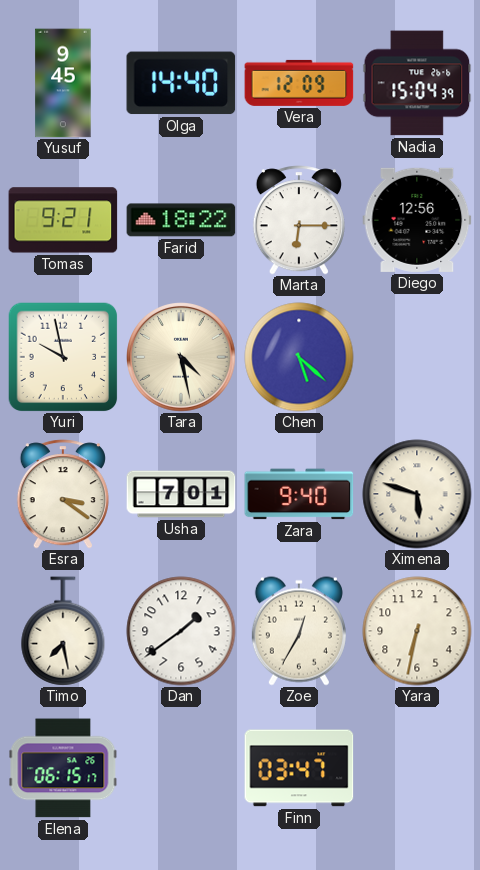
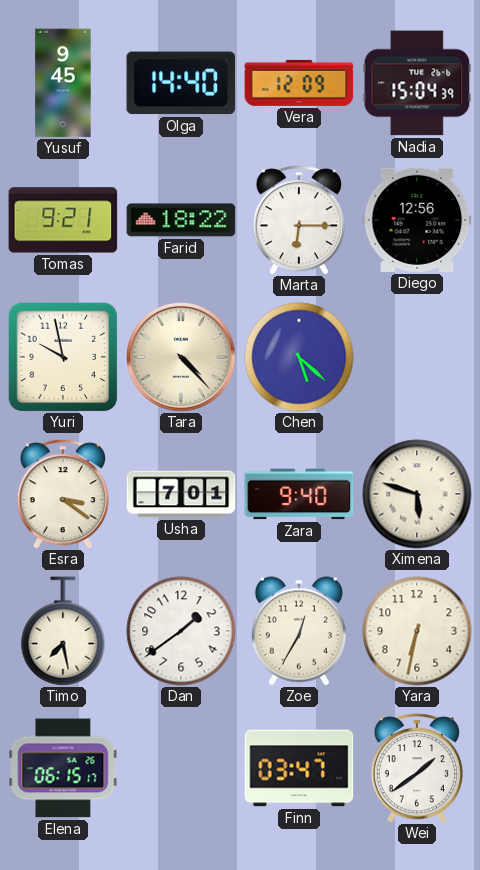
Tara: 4:28 -> 4:23 (182, 358)
Wei: none -> 1:39 (417, 768)
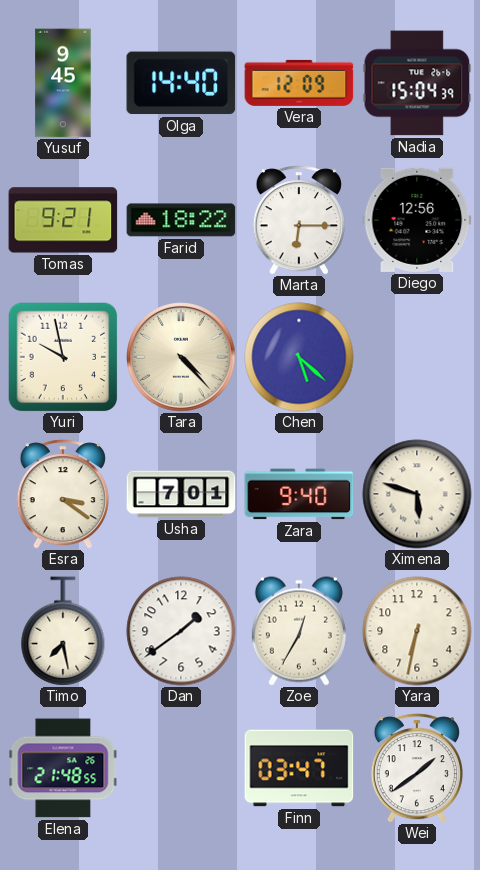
Elena: 06:15 -> 21:48 (63, 768)
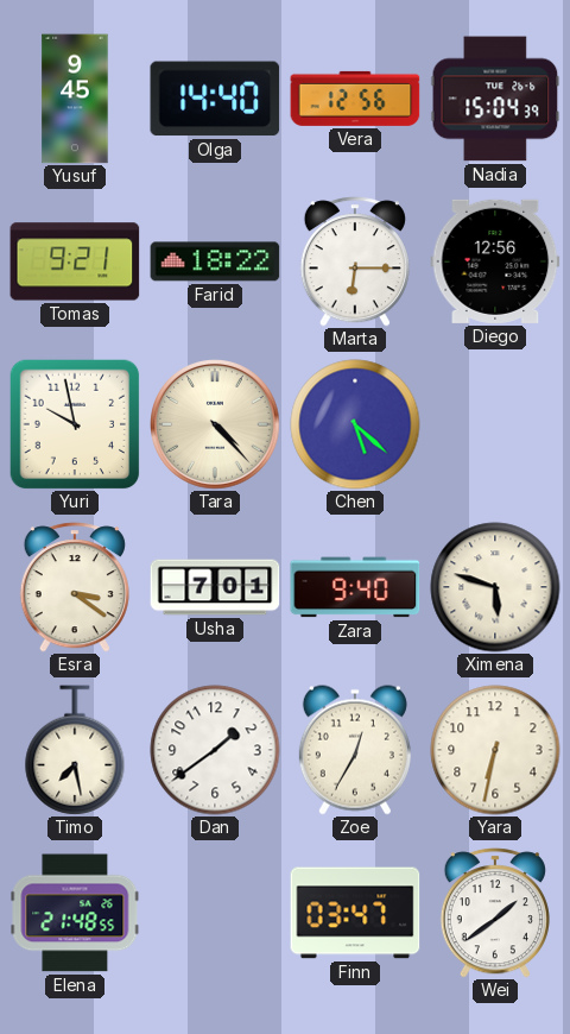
Vera: 12:09 -> 12:56 (355, 99)
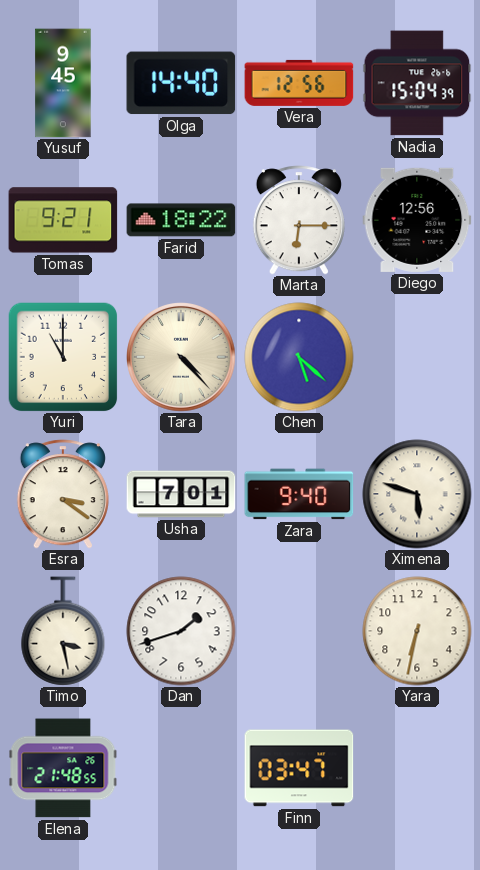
Yuri: 9:58 -> 11:00 (63, 357)
Timo: 7:28 -> 3:28 (63, 631)
Dan: 1:39 -> 1:42 (181, 631)
Zoe: 12:35 -> none (355, 750)
Wei: 1:39 -> none (495, 913)
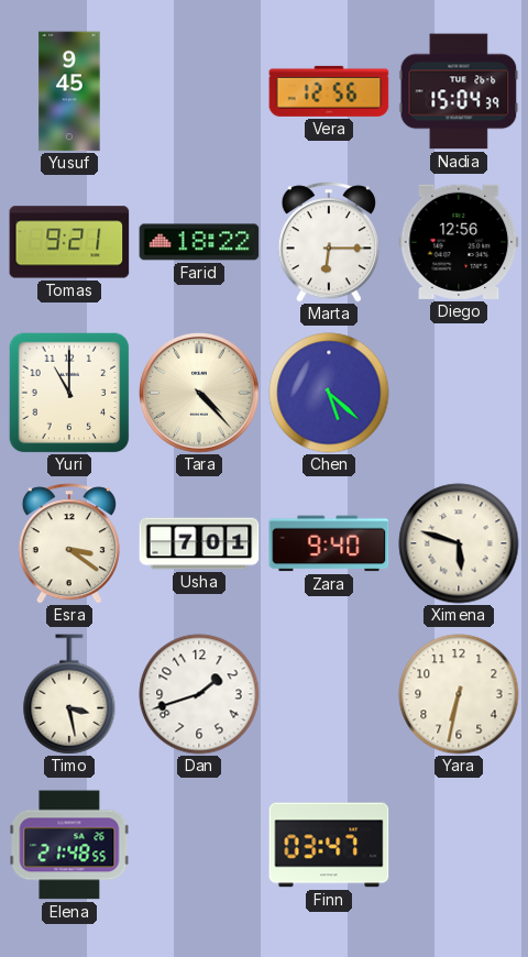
Olga: 14:40 -> none (181, 83)
